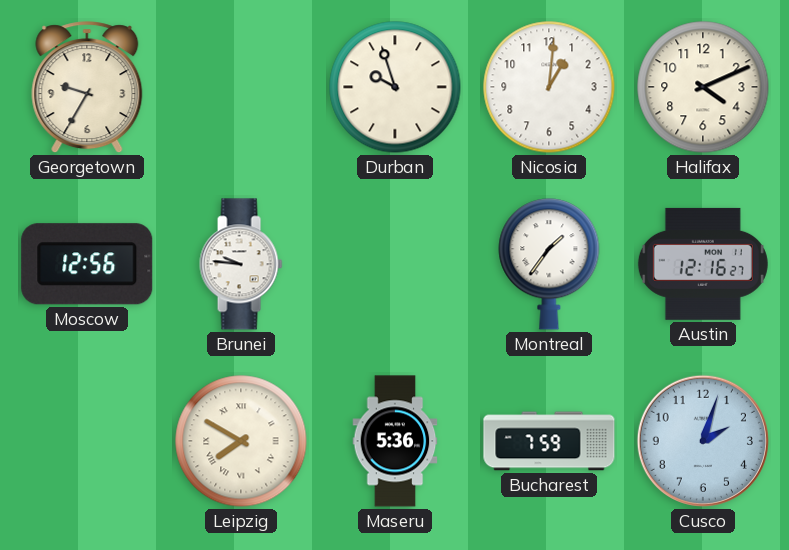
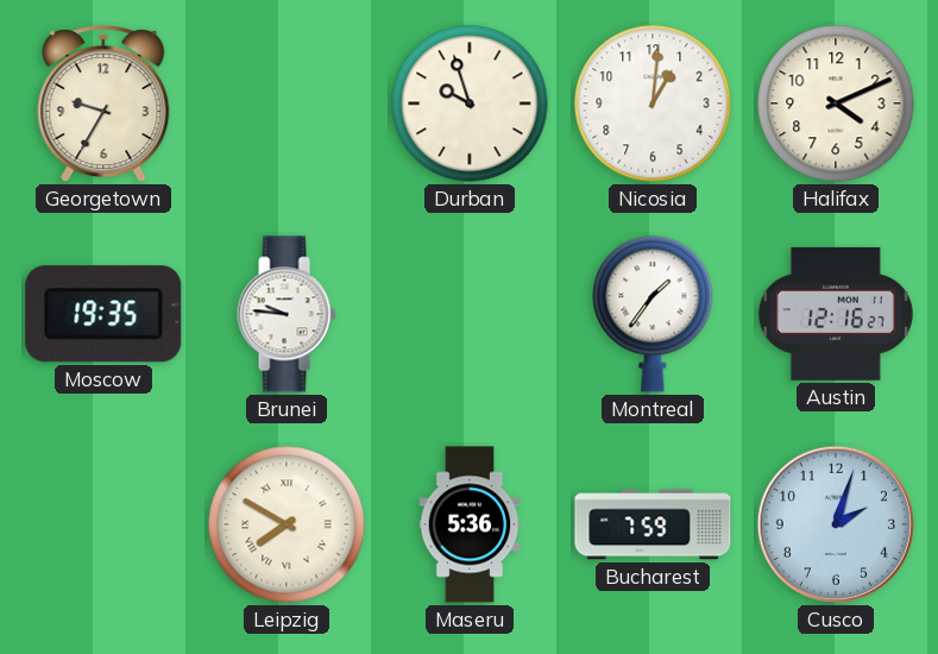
Moscow: 12:56 -> 19:35 (103, 314)
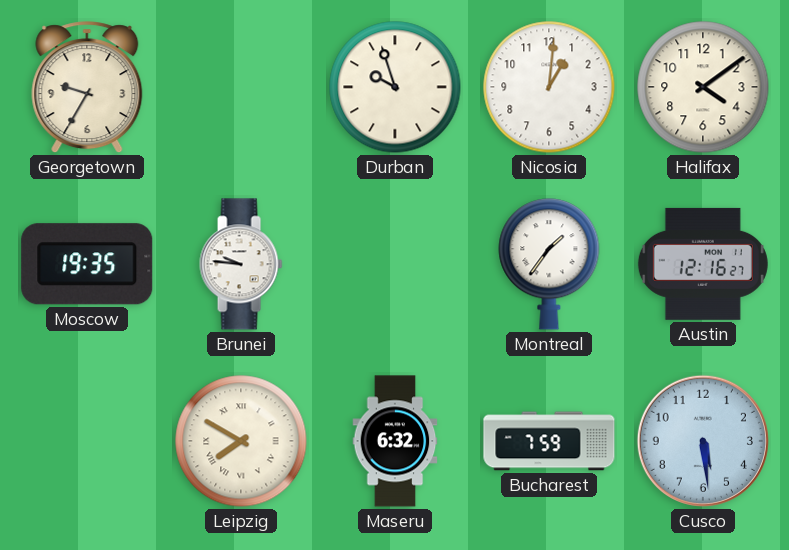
Halifax: 4:11 -> 4:09 (703, 87)
Maseru: 5:36 -> 6:32 (395, 441)
Cusco: 2:03 -> 5:29 (703, 441)
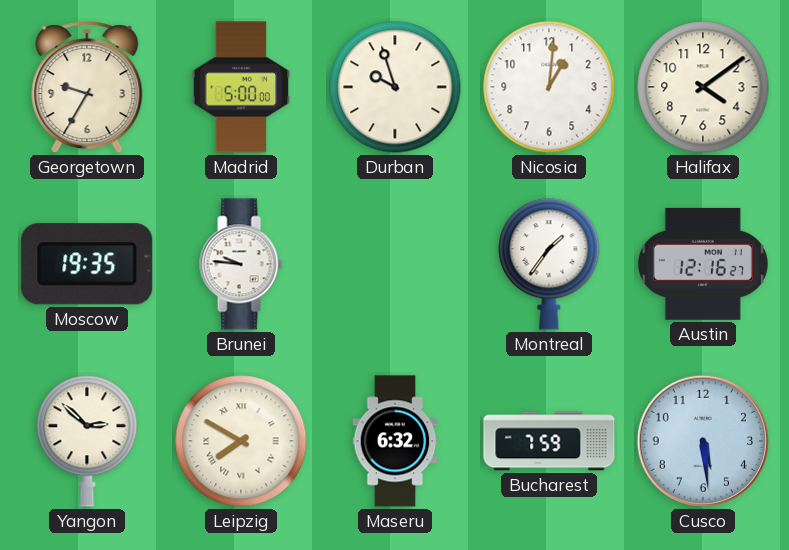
Madrid: none -> 5:00 (241, 87)
Yangon: none -> 2:52 (87, 441)
